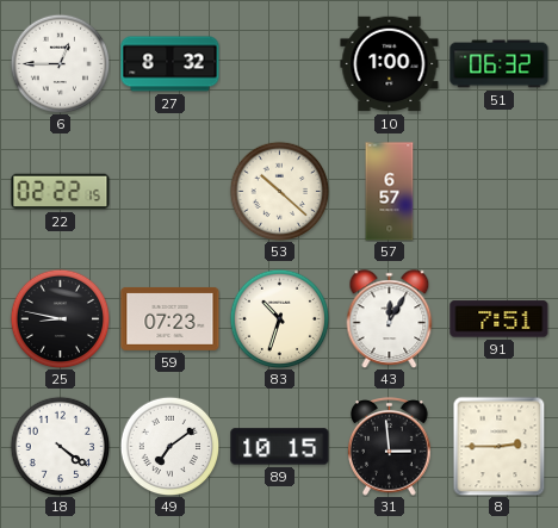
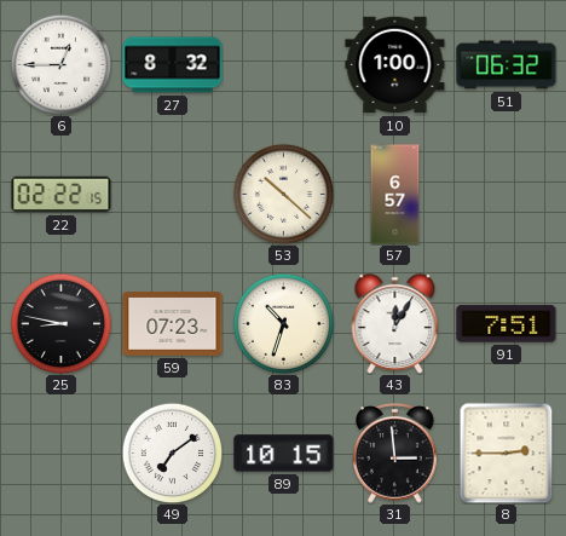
18: 4:21 -> none (60, 446)
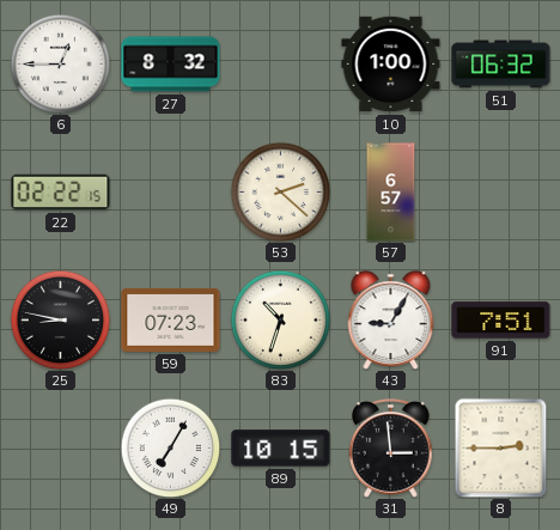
53: 10:22 -> 2:22 (280, 191)
43: 12:05 -> 9:05 (391, 321)
49: 7:09 -> 7:05 (170, 447)
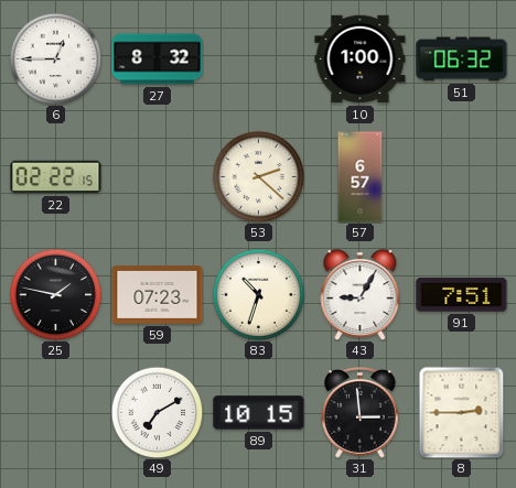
25: 8:47 -> 1:47 (55, 294)
49: 7:05 -> 7:10 (157, 412)
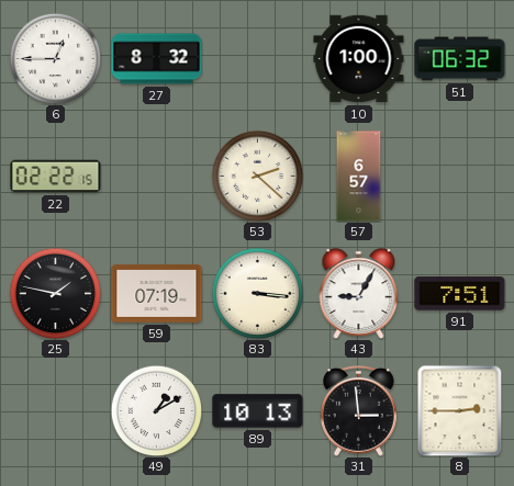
59: 07:23 -> 07:19 (157, 293)
83: 10:33 -> 3:16 (257, 293)
49: 7:10 -> 1:10 (156, 410)
89: 10:15 -> 10:13 (258, 411)
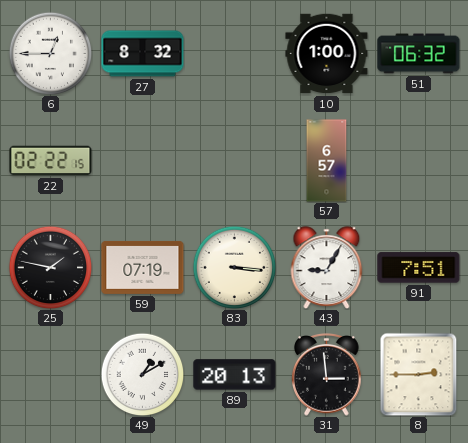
53: 2:22 -> none (257, 176)
89: 10:13 -> 20:13 (235, 375)
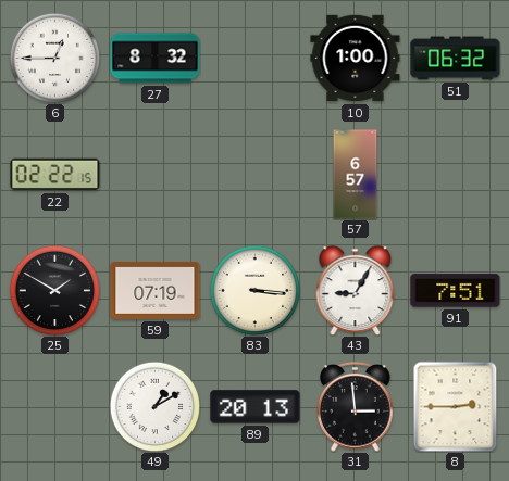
25: 1:47 -> 1:50 (54, 290)
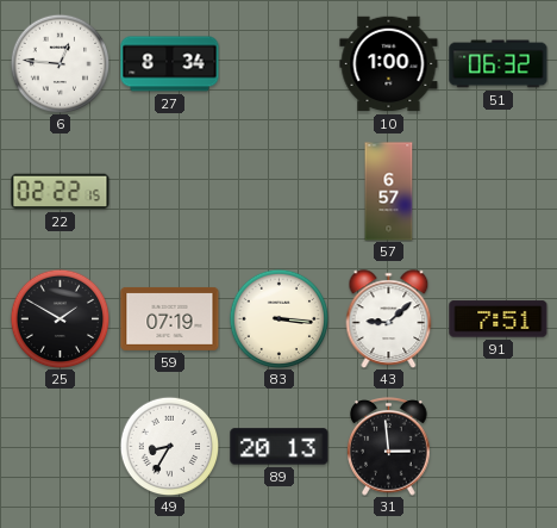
6: 12:45 -> 12:46 (60, 63)
27: 8:32 -> 8:34 (170, 64)
43: 9:05 -> 9:08 (389, 319)
49: 1:10 -> 8:35 (169, 446)
8: 2:45 -> none (456, 406)
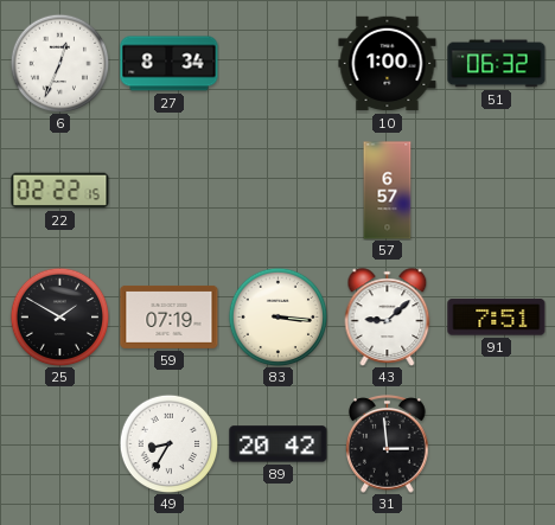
6: 12:46 -> 12:34 (59, 63)
89: 20:13 -> 20:42 (279, 444)
